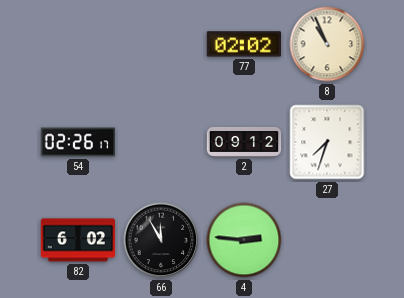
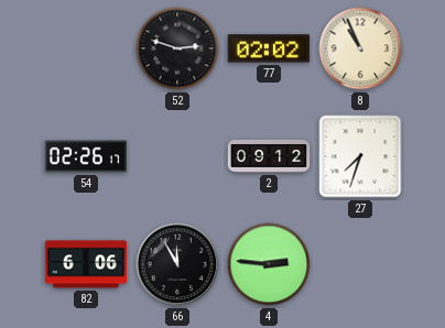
52: none -> 2:48 (177, 48)
82: 6:02 -> 6:06 (86, 264)
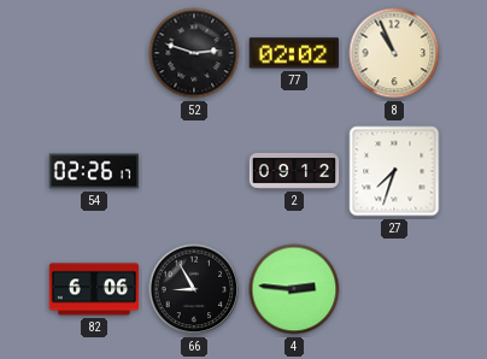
66: 11:55 -> 8:55 (194, 289)
